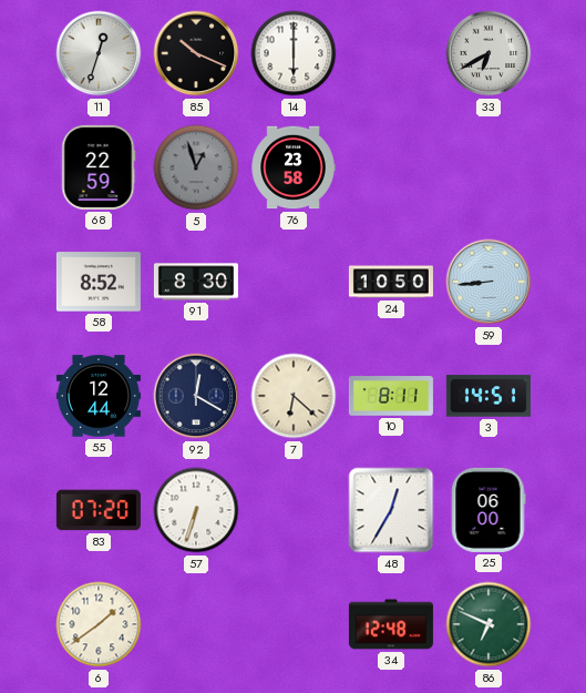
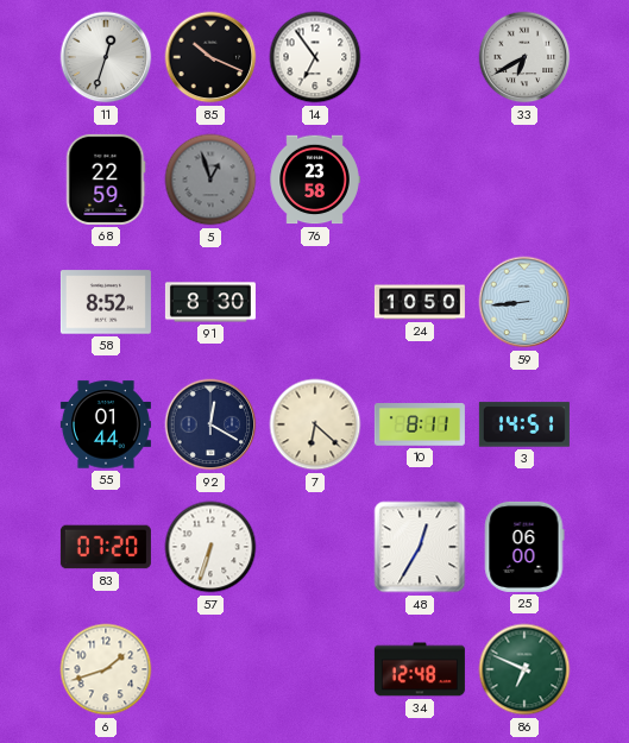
14: 6:00 -> 6:54 (315, 57)
55: 12:44 -> 01:44 (106, 424)
6: 1:39 -> 1:42 (106, 669)
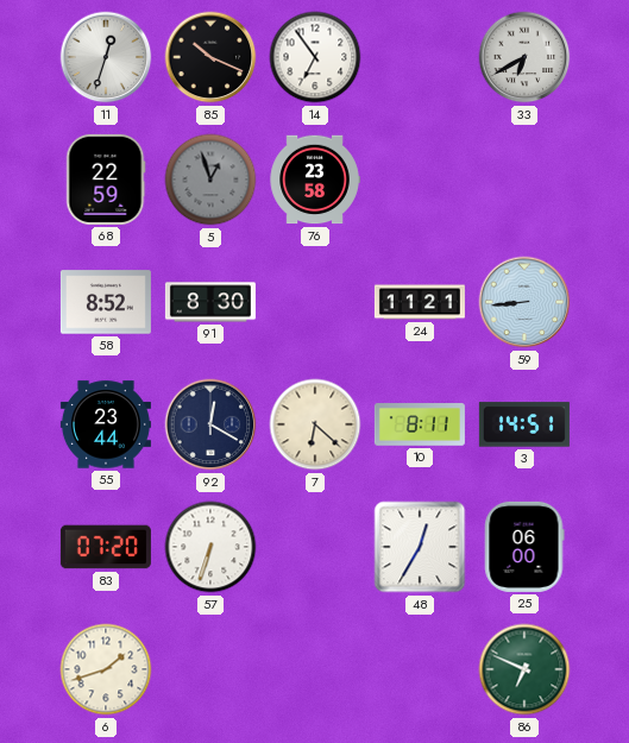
24: 10:50 -> 11:21 (420, 302)
55: 01:44 -> 23:44 (106, 424)
34: 12:48 -> none (420, 669)
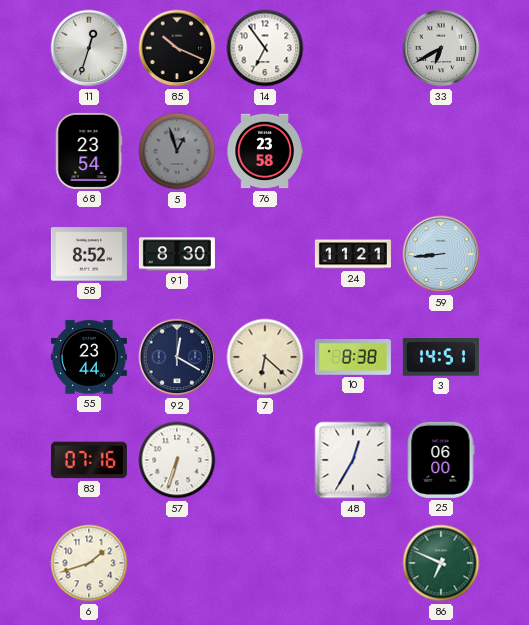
68: 22:59 -> 23:54 (89, 151)
10: 8:11 -> 8:38 (353, 357)
83: 07:20 -> 07:16 (89, 460)
